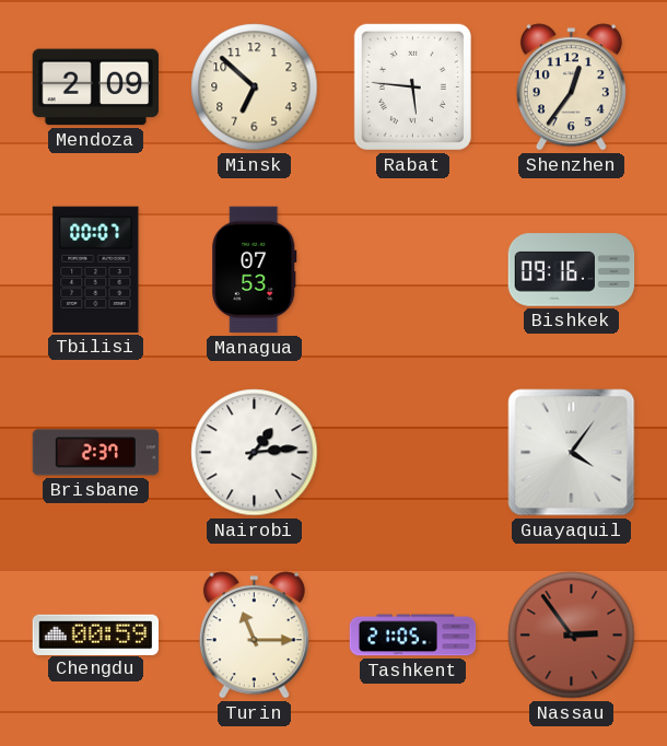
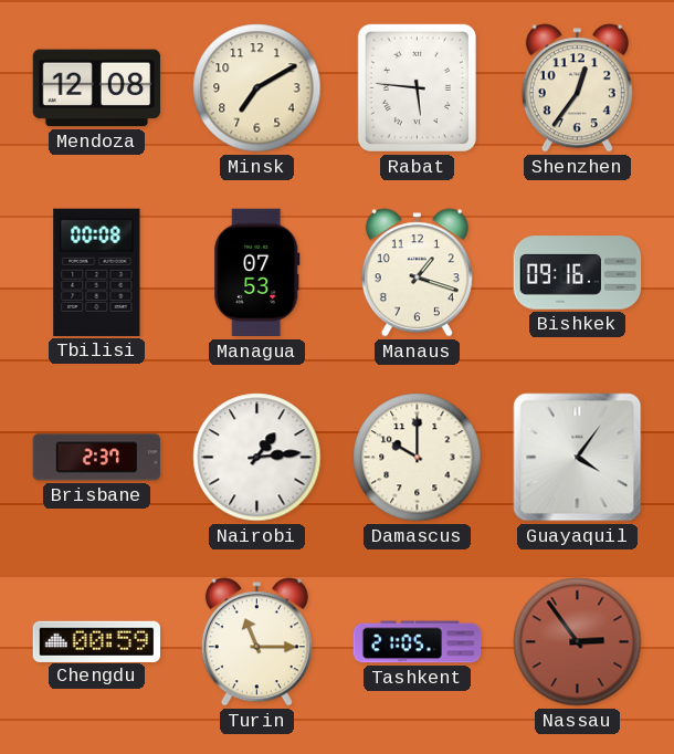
Mendoza: 2:09 -> 12:08 (96, 88)
Minsk: 6:52 -> 7:10 (257, 88)
Tbilisi: 00:07 -> 00:08 (97, 272)
Manaus: none -> 1:18 (417, 273)
Damascus: none -> 10:00 (418, 458)
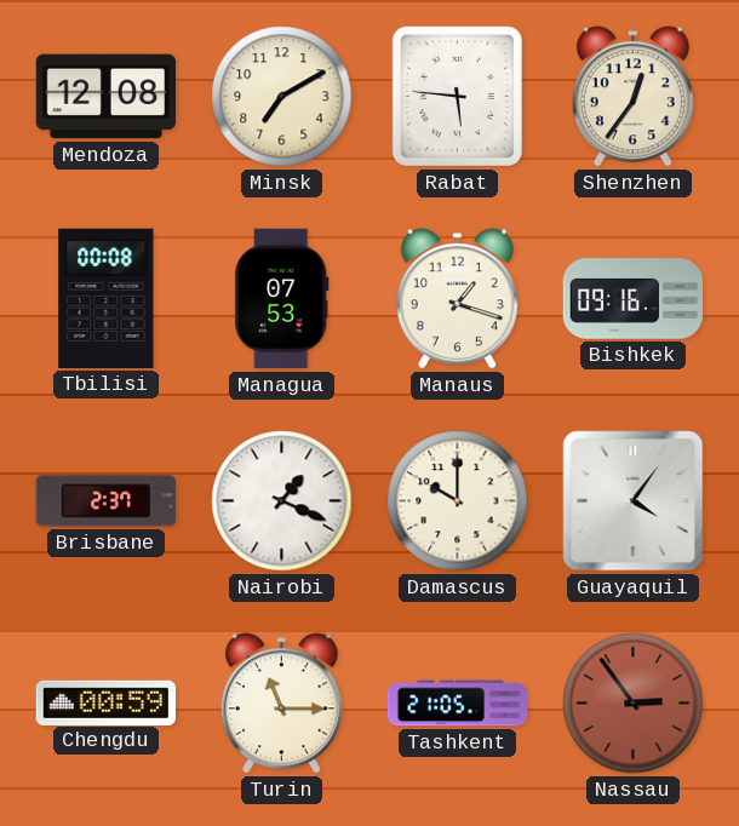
Nairobi: 1:14 -> 1:19 (282, 501)
